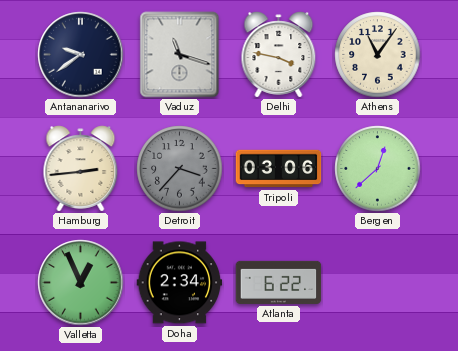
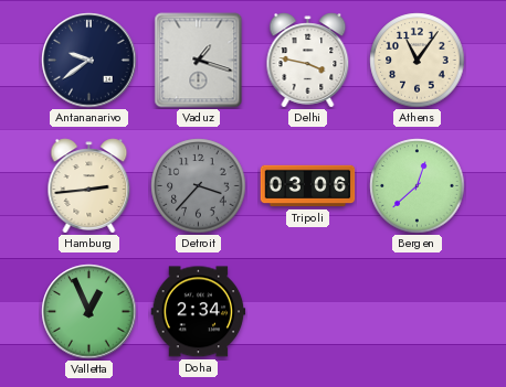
Vaduz: 11:18 -> 1:18 (199, 61)
Atlanta: 6:22 -> none (279, 282)
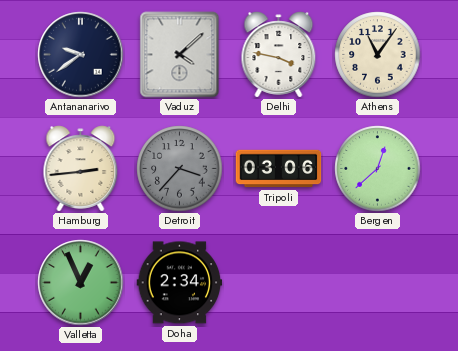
Vaduz: 1:18 -> 4:08 (180, 55)
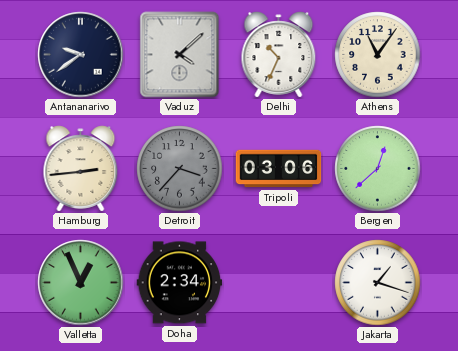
Delhi: 3:47 -> 10:34 (279, 55)
Jakarta: none -> 1:18 (378, 283)
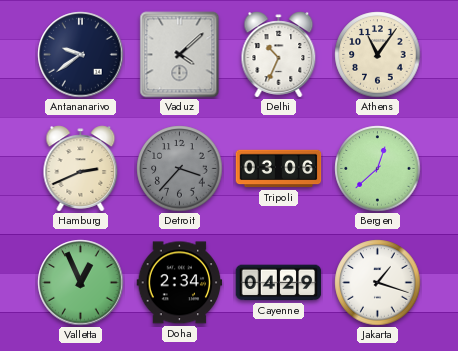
Hamburg: 2:44 -> 2:41 (81, 169)
Cayenne: none -> 04:29 (279, 283)
